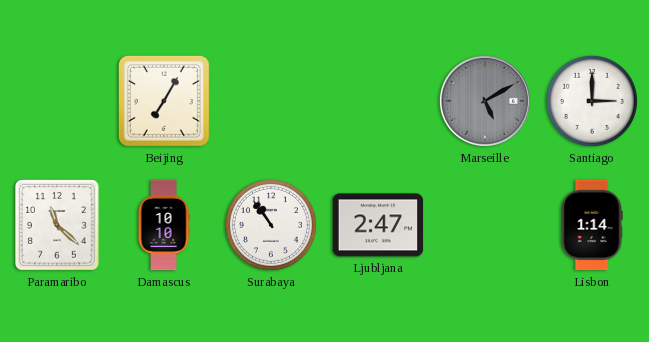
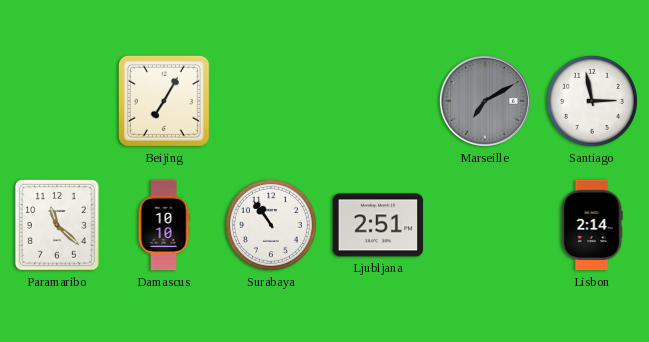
Marseille: 5:10 -> 7:10 (485, 101)
Santiago: 3:00 -> 2:58 (592, 101)
Ljubljana: 2:47 -> 2:51 (378, 225)
Lisbon: 1:14 -> 2:14 (592, 225)
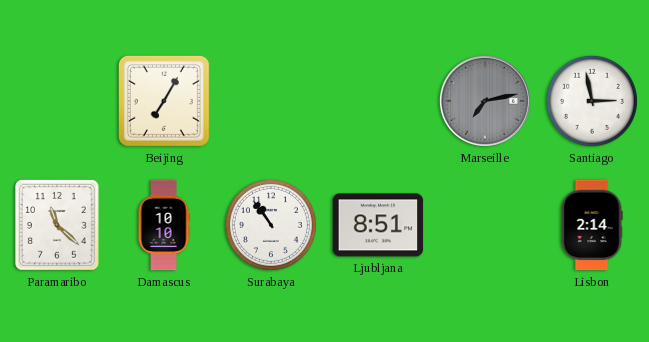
Marseille: 7:10 -> 7:13 (485, 101)
Ljubljana: 2:51 -> 8:51 (378, 225)
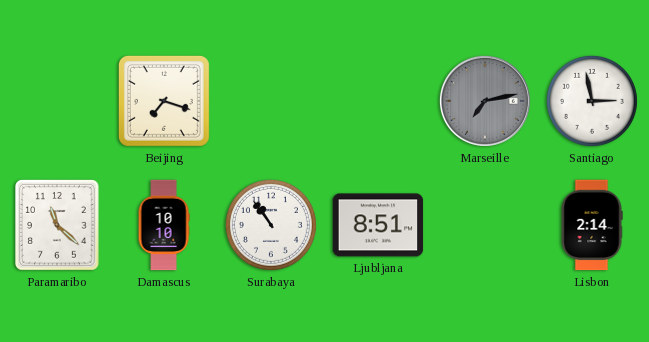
Beijing: 7:05 -> 7:18 (164, 101)
